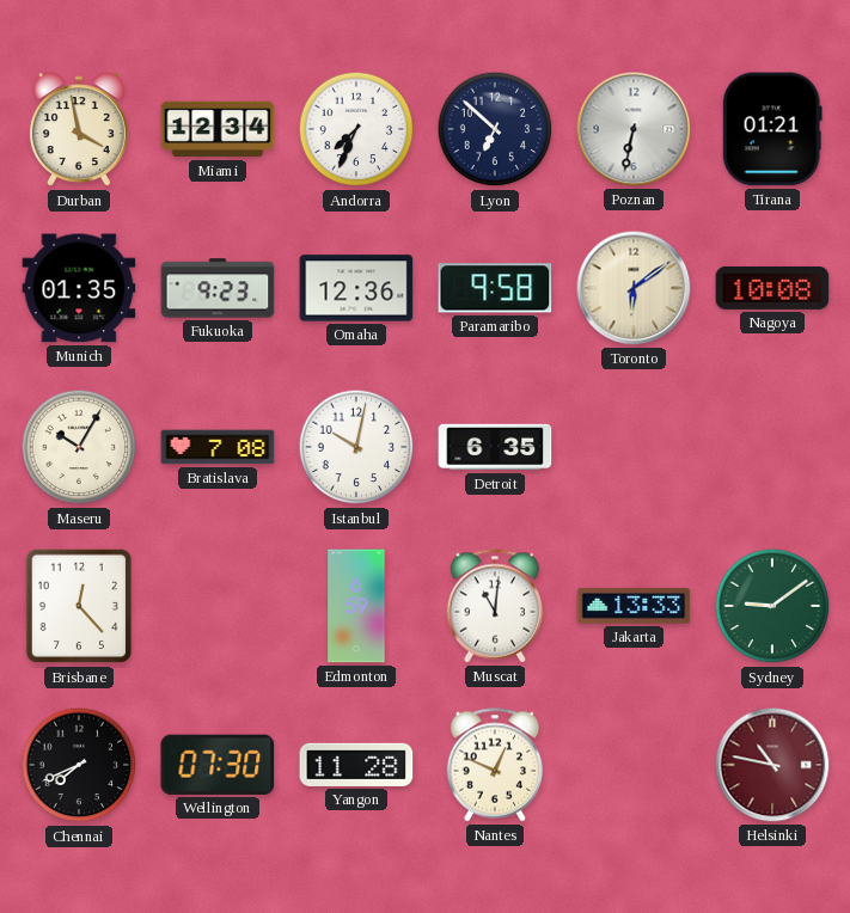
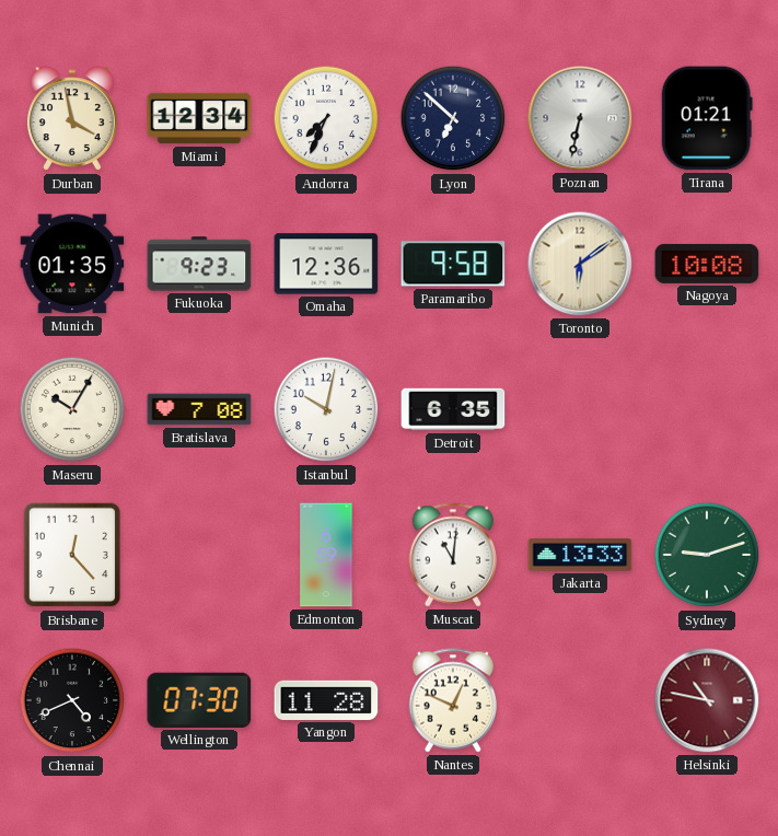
Sydney: 9:09 -> 9:12 (707, 555)
Chennai: 7:41 -> 4:41 (72, 700)
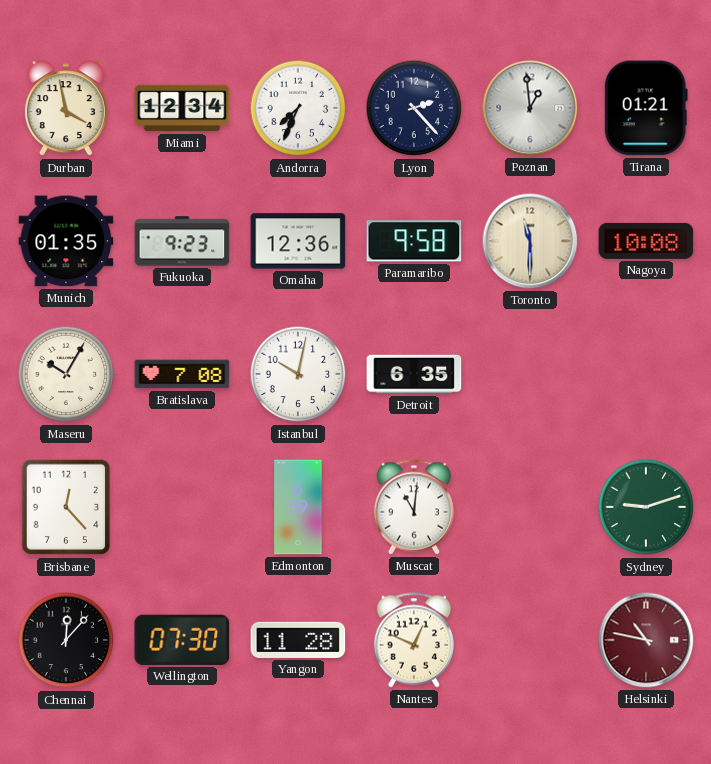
Lyon: 6:52 -> 2:23 (414, 108)
Poznan: 6:32 -> 12:59 (530, 108)
Toronto: 6:09 -> 11:30 (530, 241)
Jakarta: 13:33 -> none (580, 555)
Chennai: 4:41 -> 12:07 (66, 640)
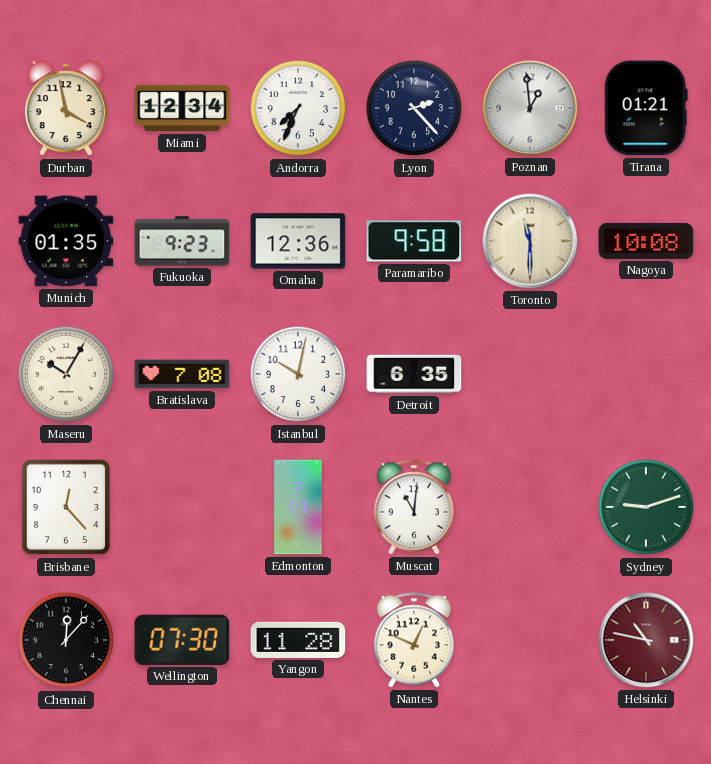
Edmonton: 6:59 -> 7:01 (298, 507)
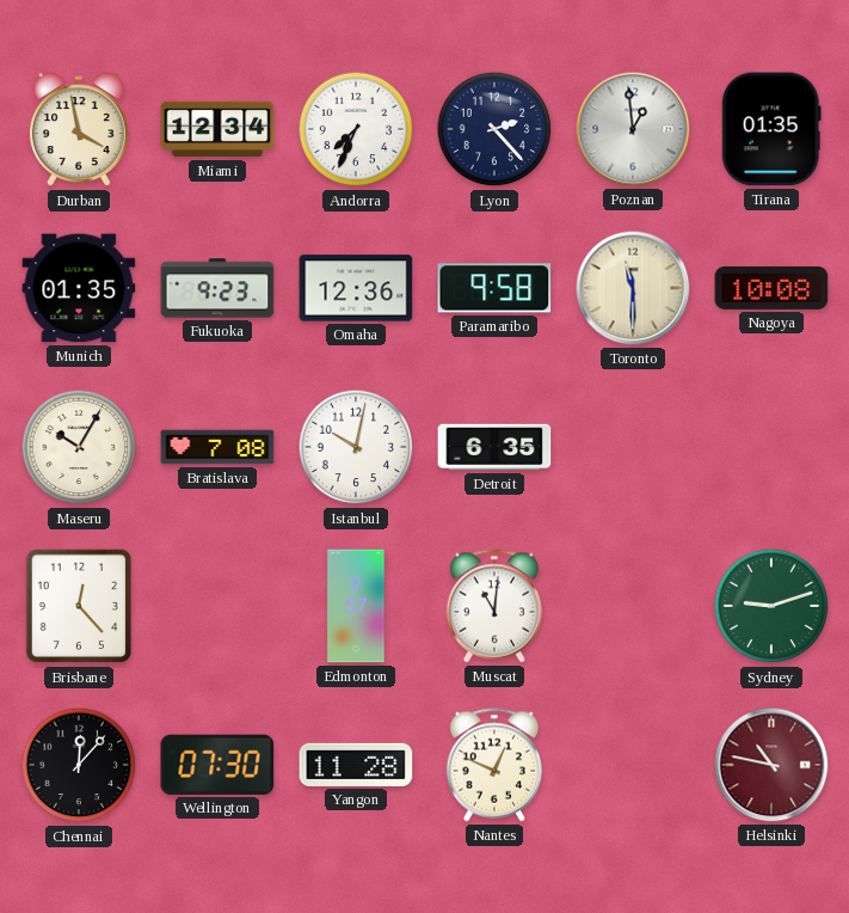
Tirana: 01:21 -> 01:35 (771, 129)
Edmonton: 7:01 -> 9:57 (356, 606)
